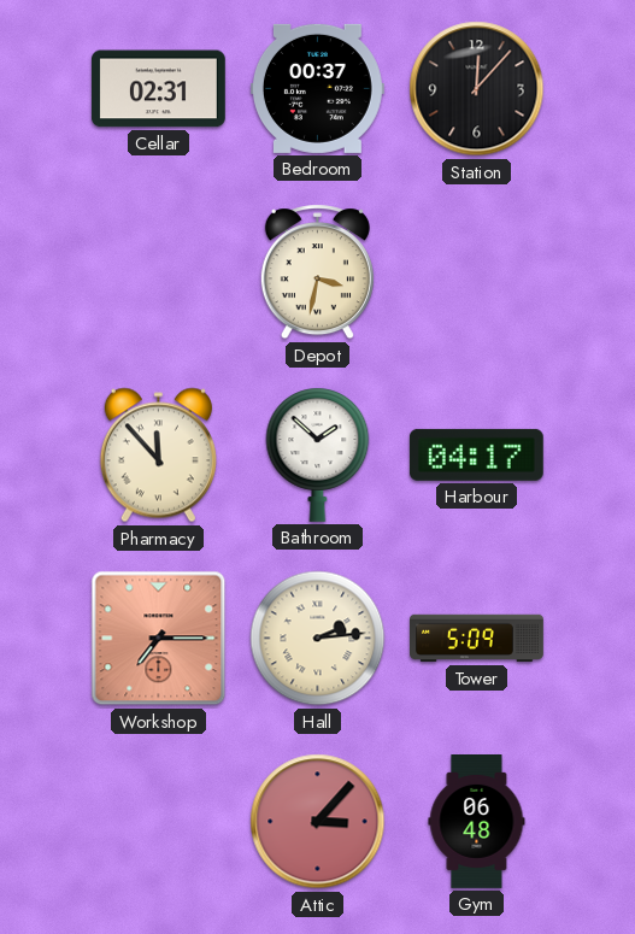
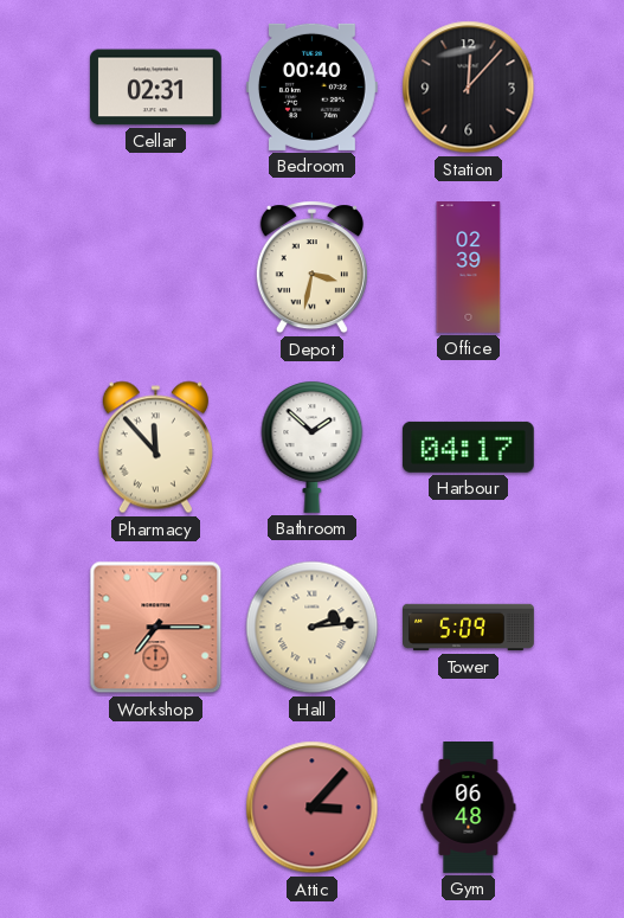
Bedroom: 00:37 -> 00:40 (311, 86)
Office: none -> 02:39 (469, 268)
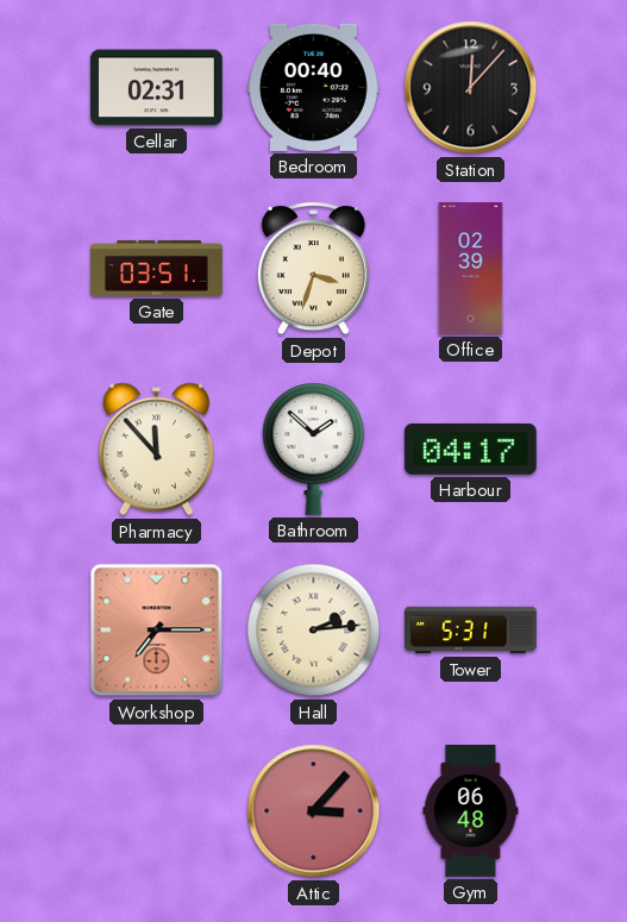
Gate: none -> 03:51 (157, 268)
Depot: 3:32 -> 3:33 (313, 269)
Tower: 5:09 -> 5:31 (471, 631)
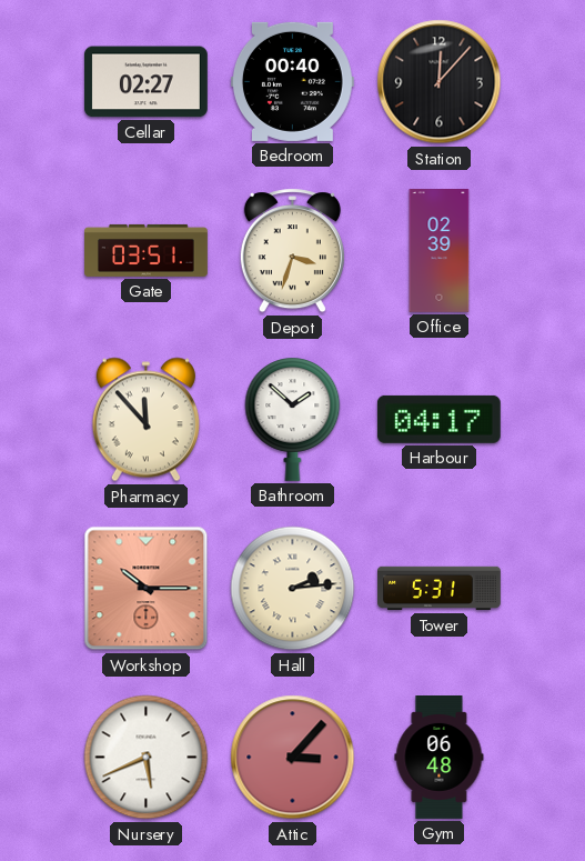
Cellar: 02:31 -> 02:27 (145, 82)
Workshop: 7:15 -> 10:15 (147, 589)
Nursery: none -> 5:41 (147, 758)
